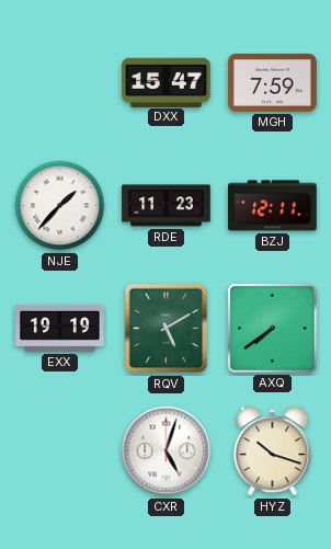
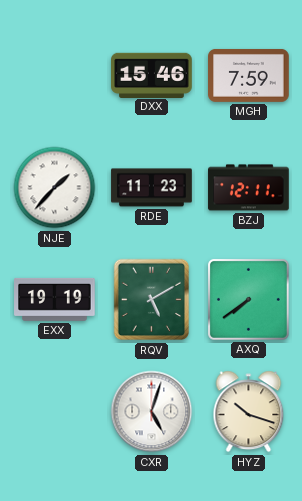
DXX: 15:47 -> 15:46 (152, 75)
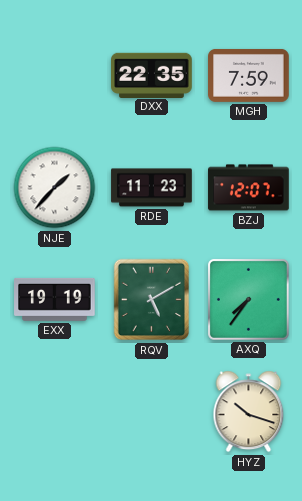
DXX: 15:46 -> 22:35 (152, 75)
BZJ: 12:11 -> 12:07 (249, 188)
AXQ: 7:39 -> 7:36 (248, 299)
CXR: 5:03 -> none (152, 412)
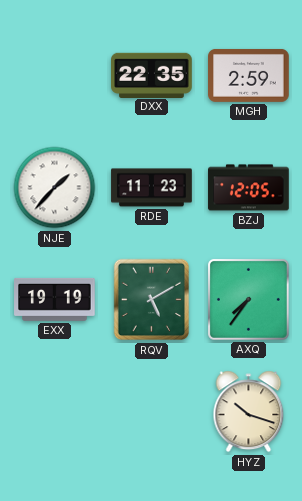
MGH: 7:59 -> 2:59 (249, 75)
BZJ: 12:07 -> 12:05 (249, 188)
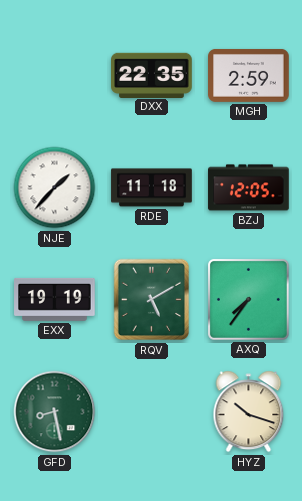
RDE: 11:23 -> 11:18 (152, 188)
GFD: none -> 8:28 (55, 412)
